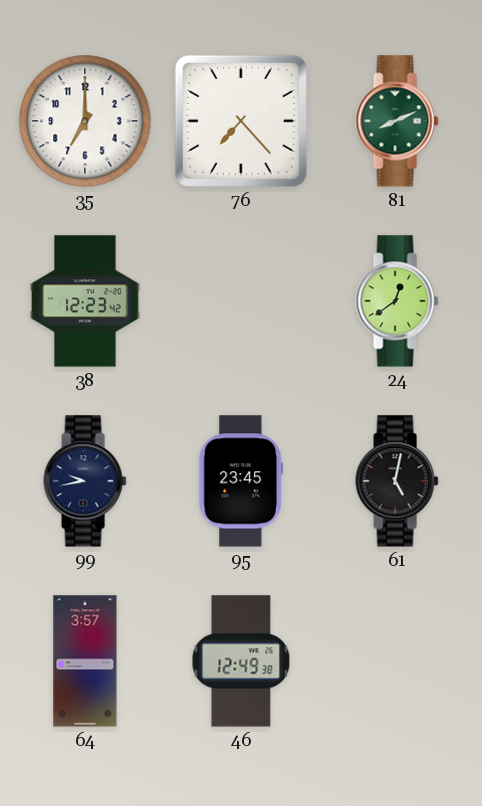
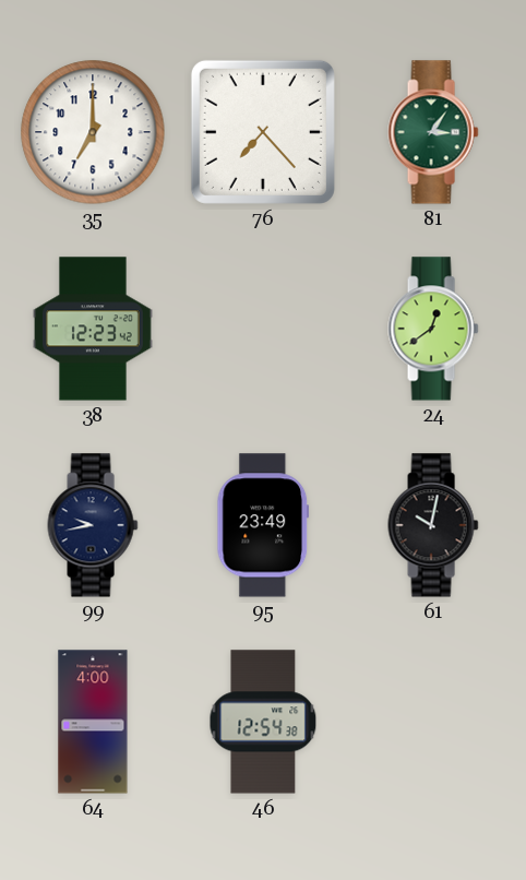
81: 8:11 -> 3:06 (433, 132)
95: 23:45 -> 23:49 (263, 525)
61: 5:02 -> 10:02 (433, 525)
64: 3:57 -> 4:00 (93, 722)
46: 12:49 -> 12:54 (263, 722)
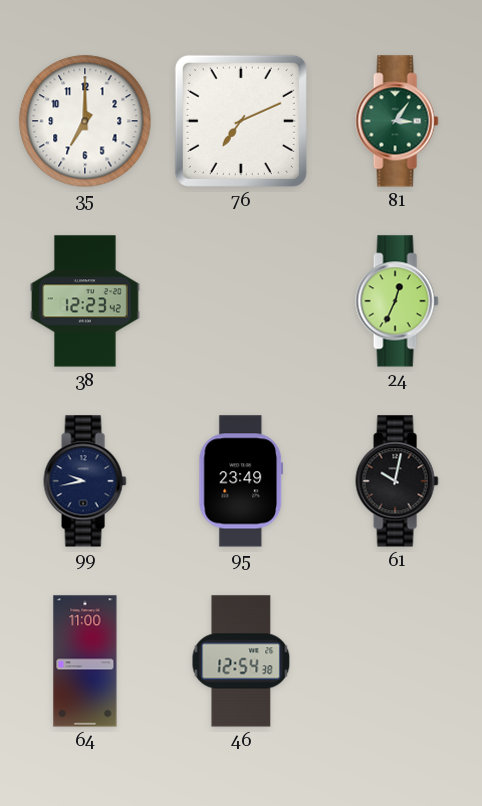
76: 7:23 -> 7:11 (241, 121)
24: 12:39 -> 12:34 (397, 301)
64: 4:00 -> 11:00 (85, 661)
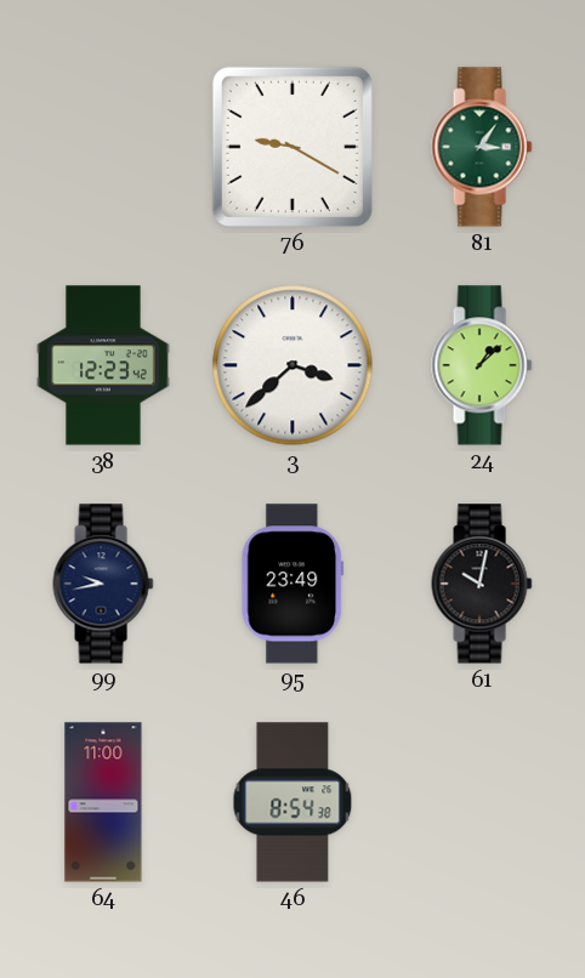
35: 7:00 -> none (85, 121)
76: 7:11 -> 9:20 (292, 147)
3: none -> 3:38 (292, 365)
24: 12:34 -> 1:08 (482, 365)
46: 12:54 -> 8:54 (292, 802)
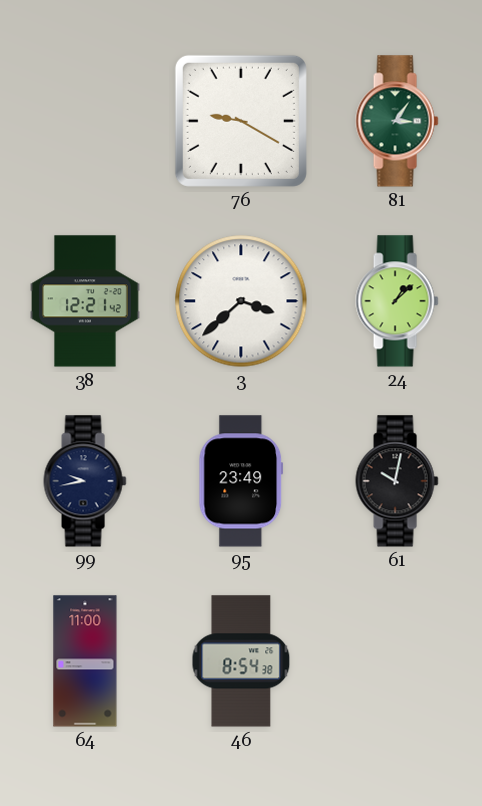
38: 12:23 -> 12:21 (86, 301)
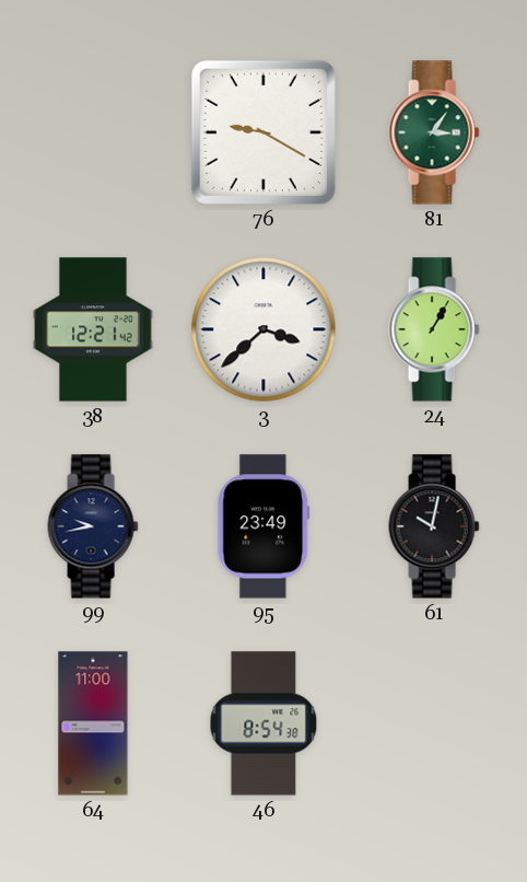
24: 1:08 -> 1:05 (434, 329)
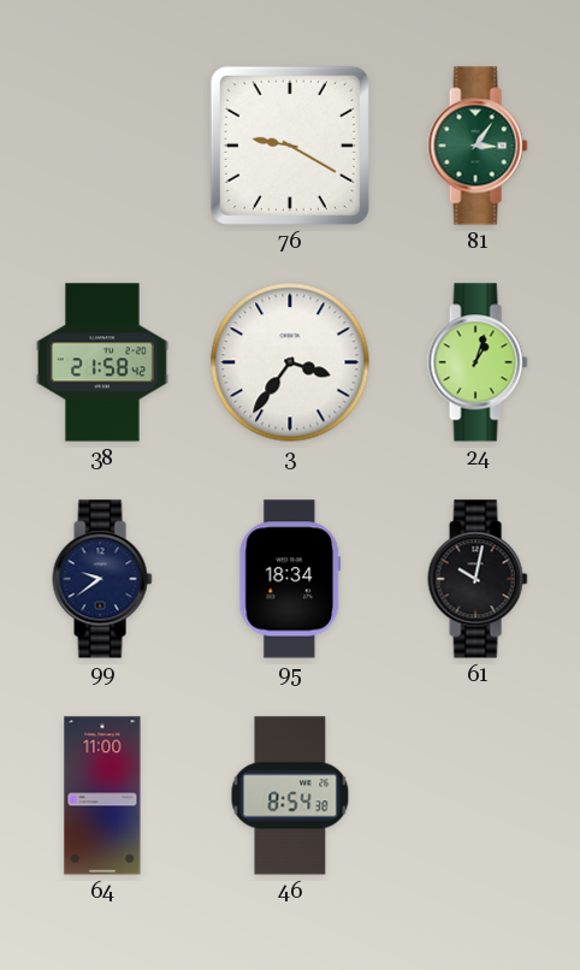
38: 12:21 -> 21:58 (103, 362)
3: 3:38 -> 3:36 (290, 362)
24: 1:05 -> 1:03 (478, 362)
99: 9:43 -> 9:39 (102, 579)
95: 23:49 -> 18:34 (290, 579)
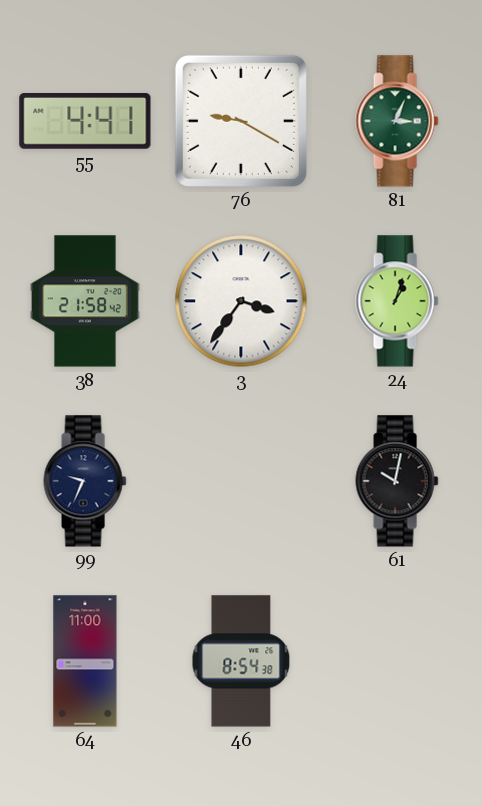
55: none -> 4:41 (85, 122)
81: 3:06 -> 3:04 (397, 121)
99: 9:39 -> 9:34 (85, 481)
95: 18:34 -> none (290, 579)
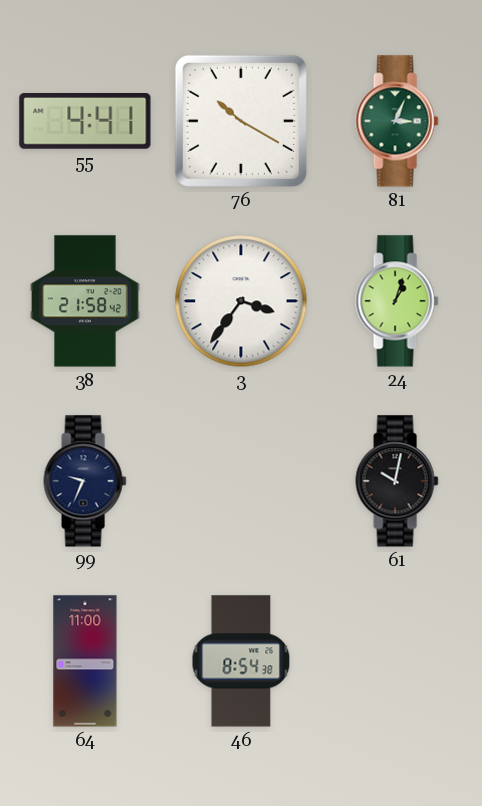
76: 9:20 -> 10:20 (241, 121)
